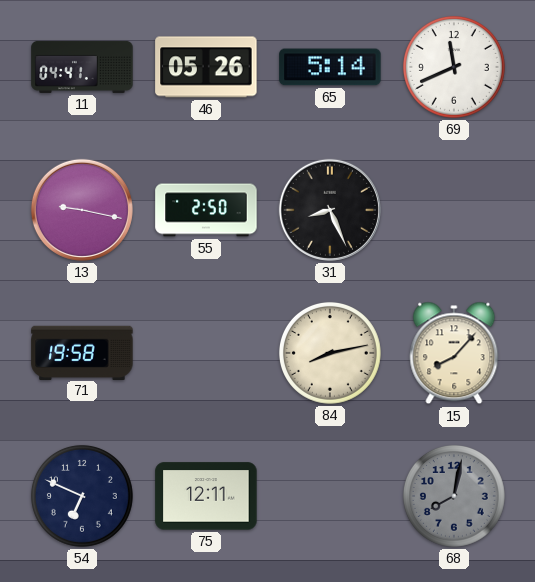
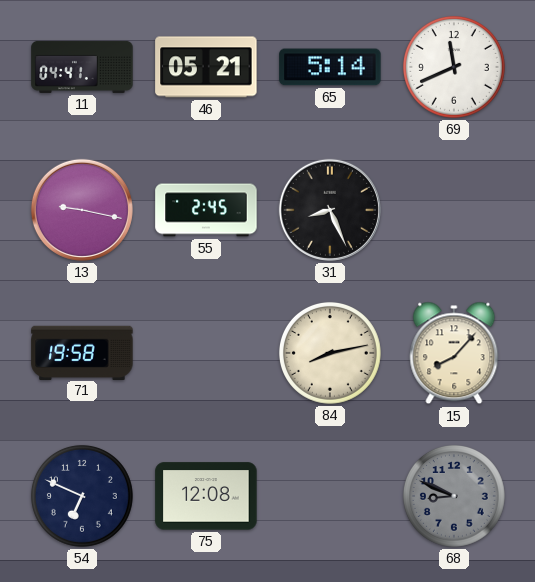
46: 05:26 -> 05:21 (206, 67)
55: 2:50 -> 2:45 (206, 210)
75: 12:11 -> 12:08 (206, 496)
68: 8:02 -> 8:49 (454, 496)
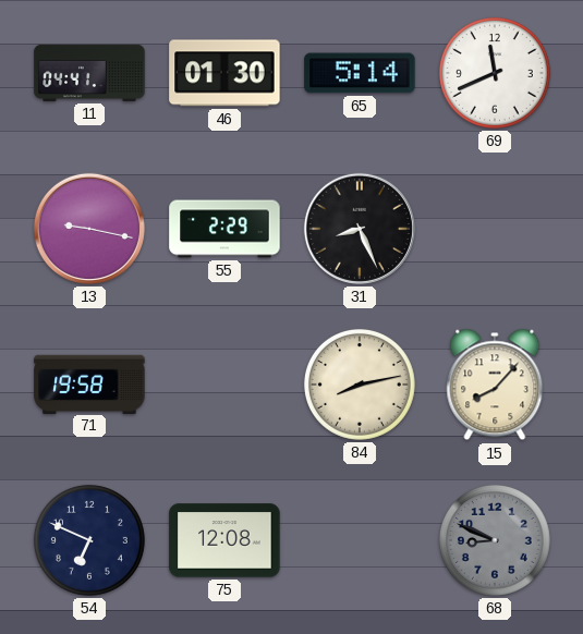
46: 05:21 -> 01:30 (224, 73)
55: 2:45 -> 2:29 (224, 229)
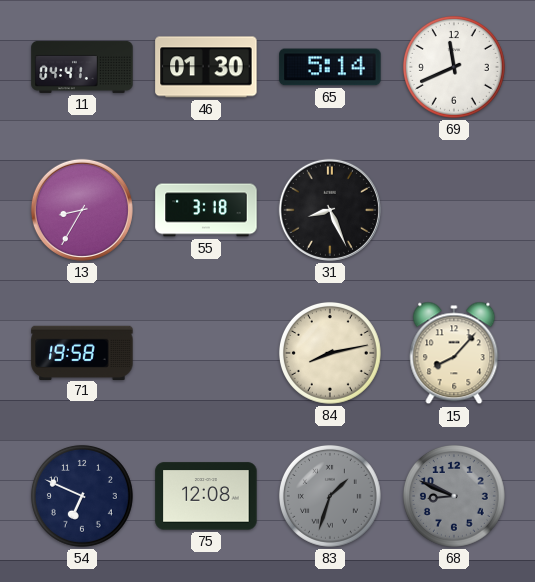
13: 9:17 -> 8:35 (82, 210)
55: 2:29 -> 3:18 (206, 210)
83: none -> 1:33 (330, 496)
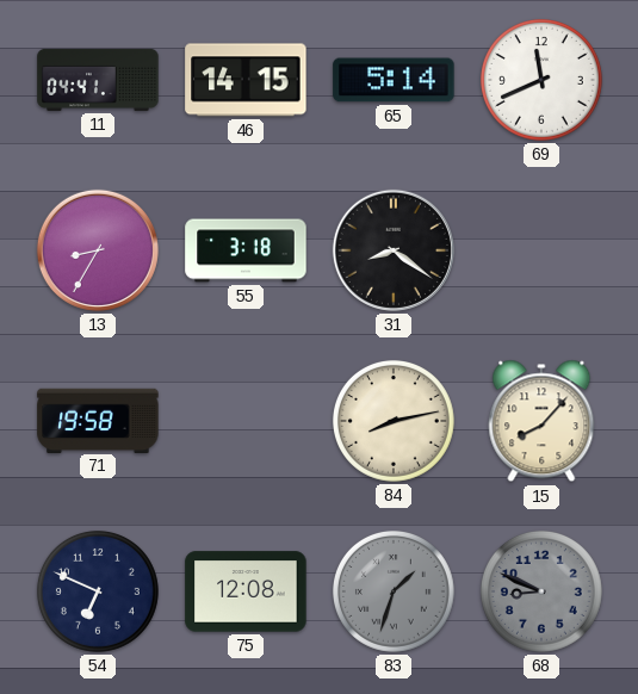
46: 01:30 -> 14:15 (246, 80)
31: 8:26 -> 8:21 (394, 250)
